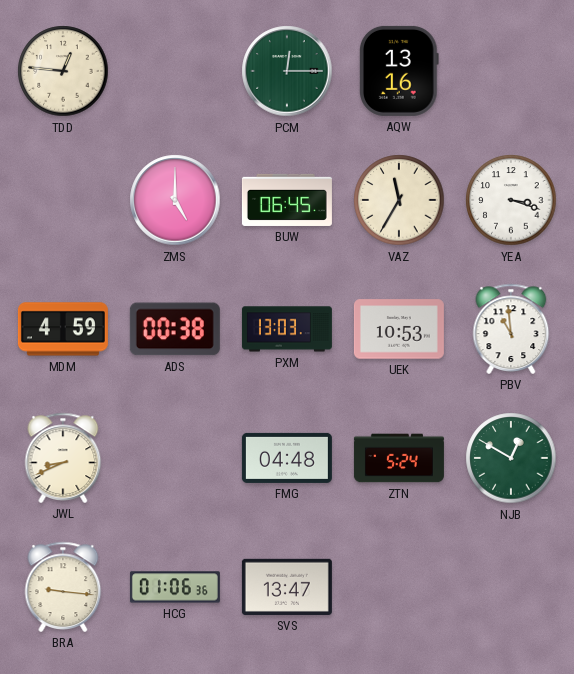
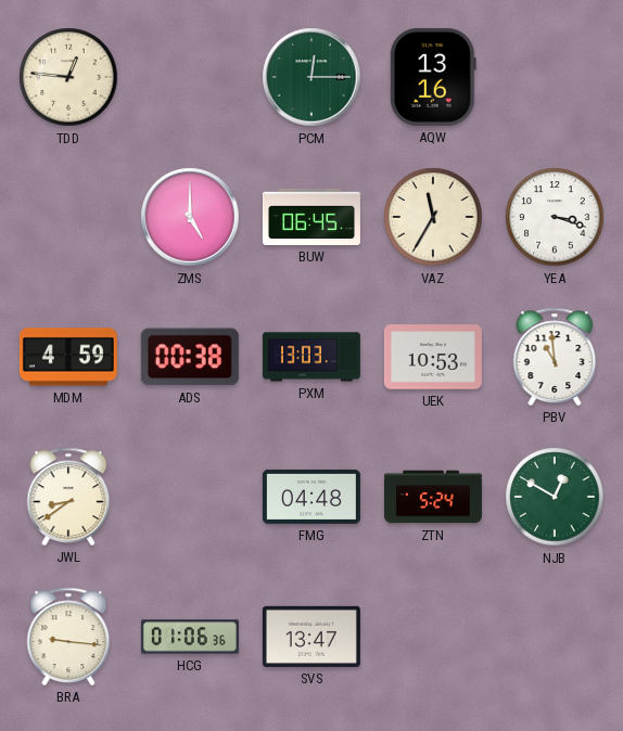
JWL: 8:41 -> 8:39 (68, 497)
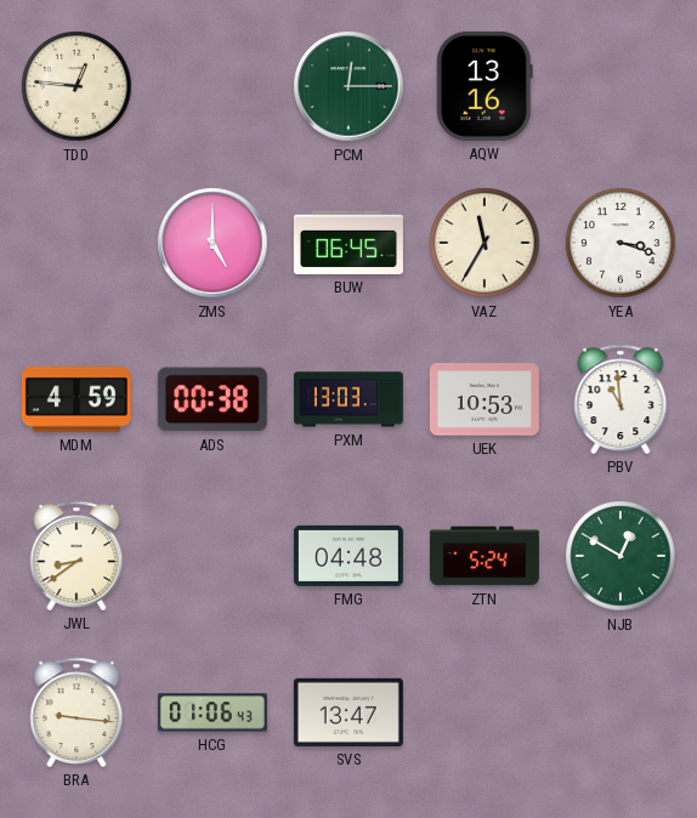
HCG: 01:06:36 -> 01:06:43 (212, 712)
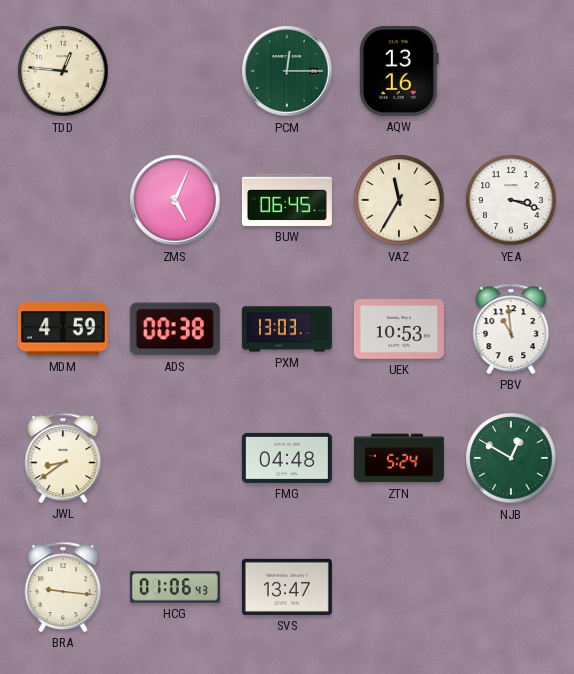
ZMS: 5:00 -> 5:04 (175, 200)
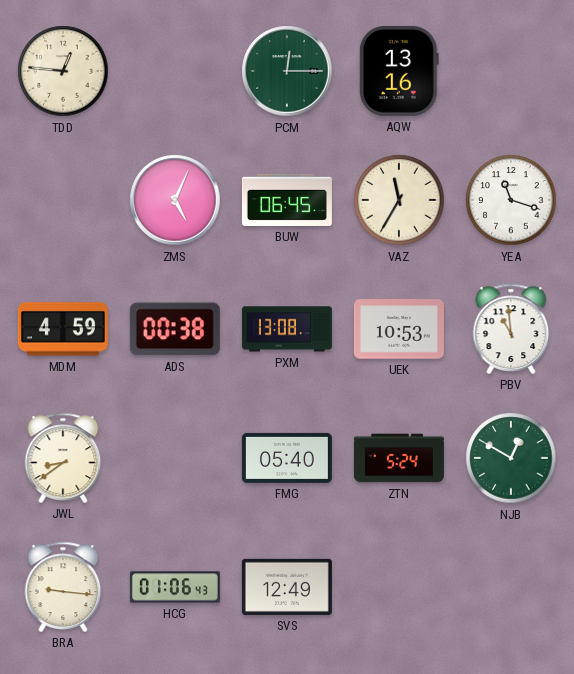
YEA: 3:18 -> 11:18 (511, 200)
PXM: 13:03 -> 13:08 (287, 329)
FMG: 04:48 -> 05:40 (287, 458)
SVS: 13:47 -> 12:49 (287, 587)
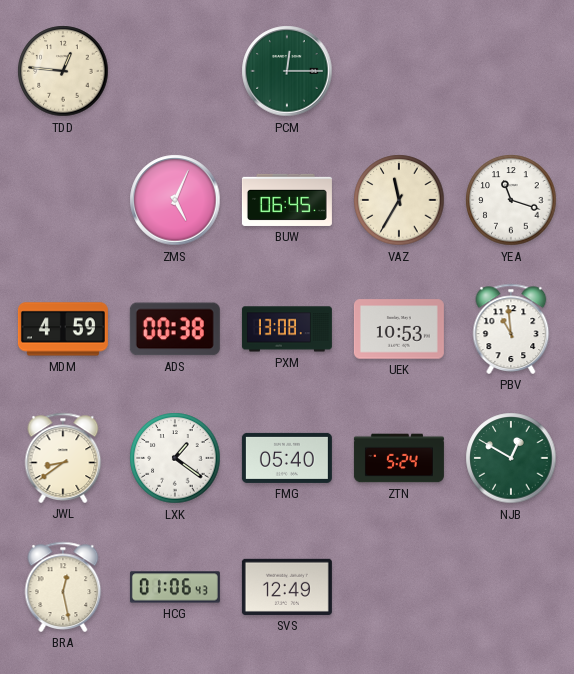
AQW: 13:16 -> none (399, 71)
LXK: none -> 1:21 (175, 458)
BRA: 9:16 -> 12:28 (63, 587)
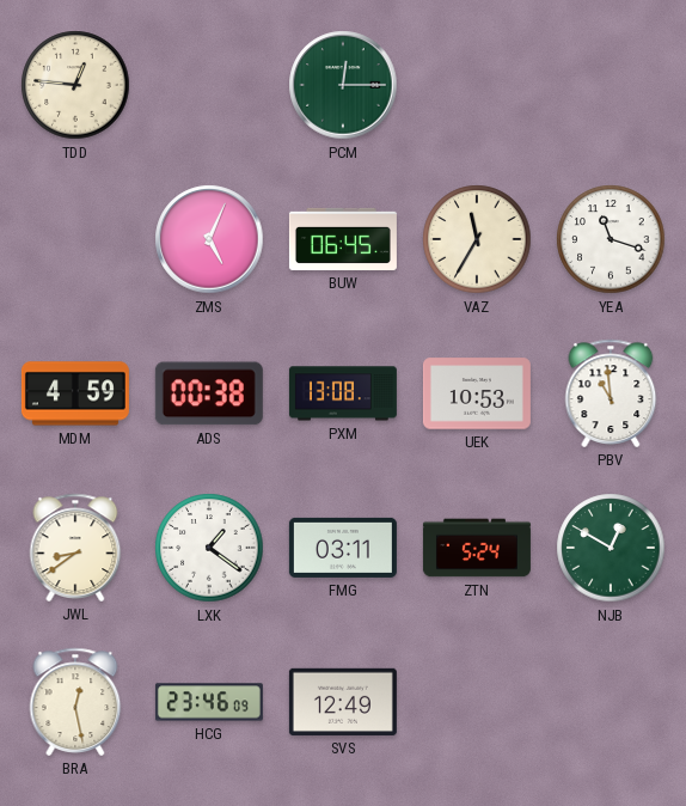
FMG: 05:40 -> 03:11 (343, 548)
HCG: 01:06 -> 23:46 (209, 702)
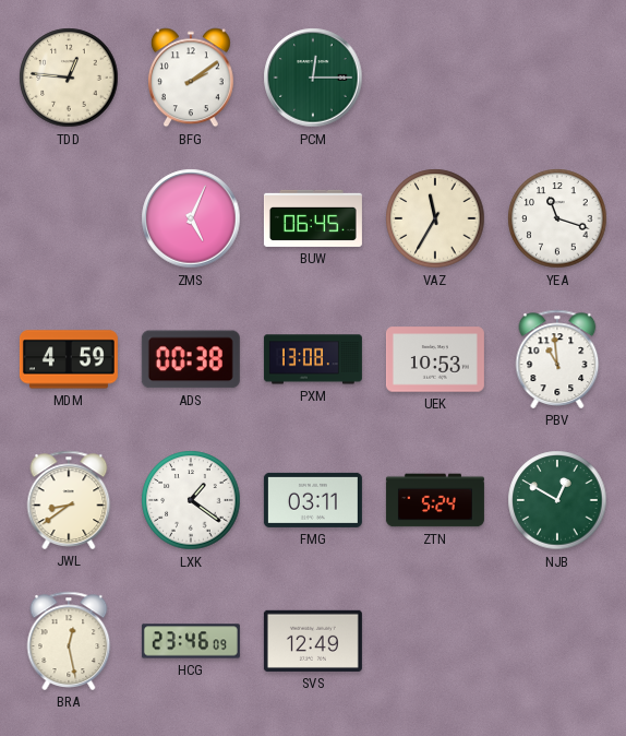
BFG: none -> 2:09 (191, 78)
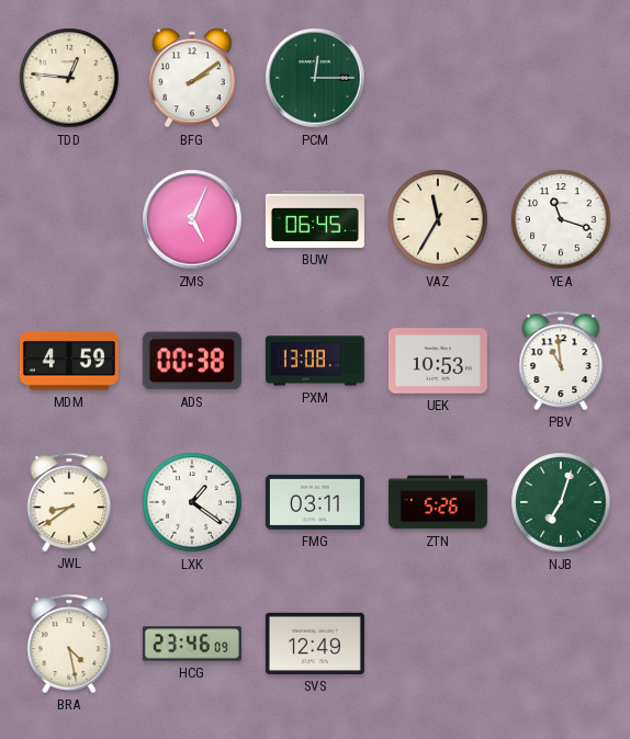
ZTN: 5:24 -> 5:26 (438, 502)
NJB: 12:50 -> 7:03 (561, 502)
BRA: 12:28 -> 4:28 (69, 644)
